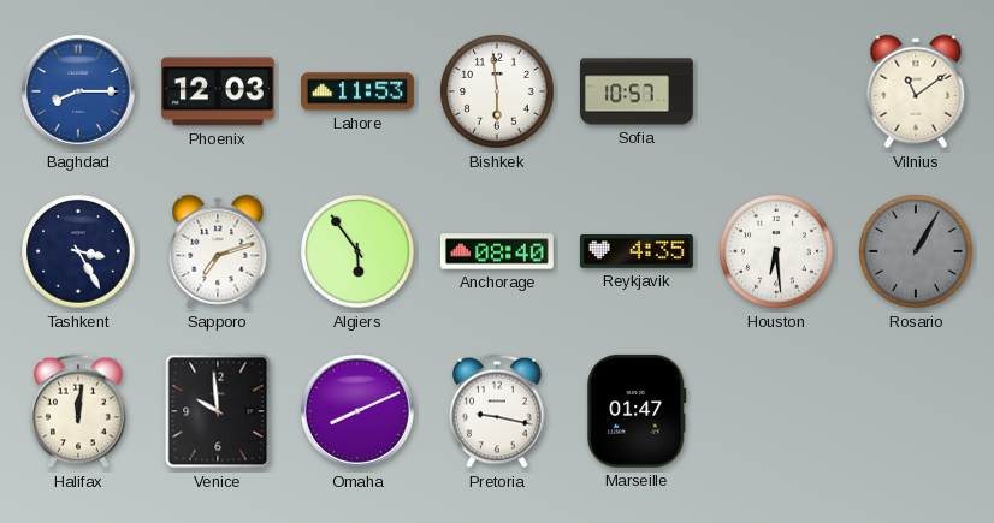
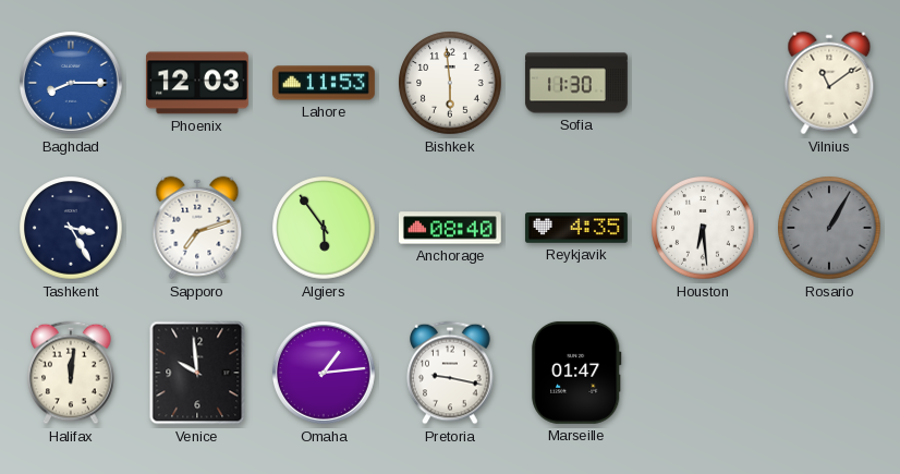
Sofia: 10:57 -> 11:30 (576, 83)
Omaha: 8:11 -> 1:14 (325, 374)
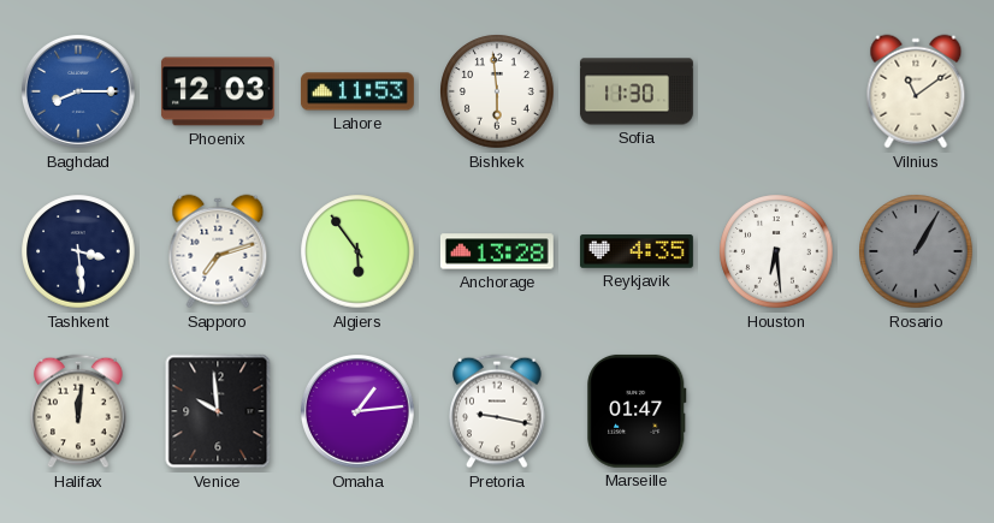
Tashkent: 3:25 -> 3:29 (78, 251)
Anchorage: 08:40 -> 13:28 (497, 251)
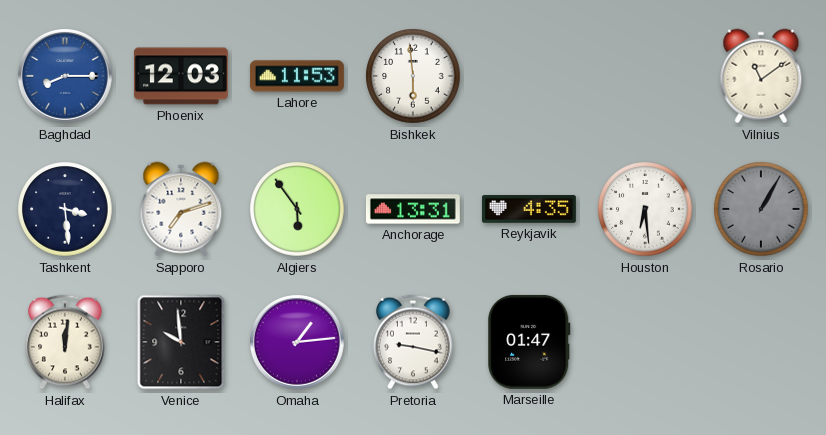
Sofia: 11:30 -> none (637, 91)
Anchorage: 13:28 -> 13:31 (413, 209)
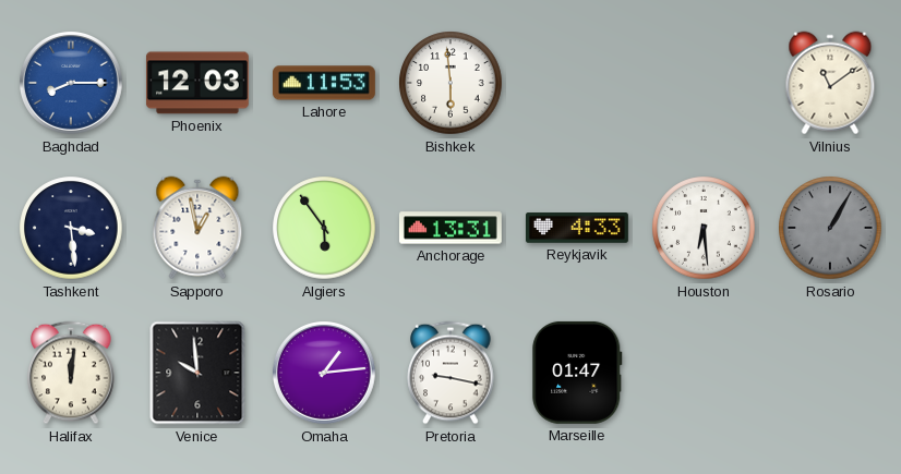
Sapporo: 7:12 -> 12:58 (197, 228)
Reykjavik: 4:35 -> 4:33 (577, 228)
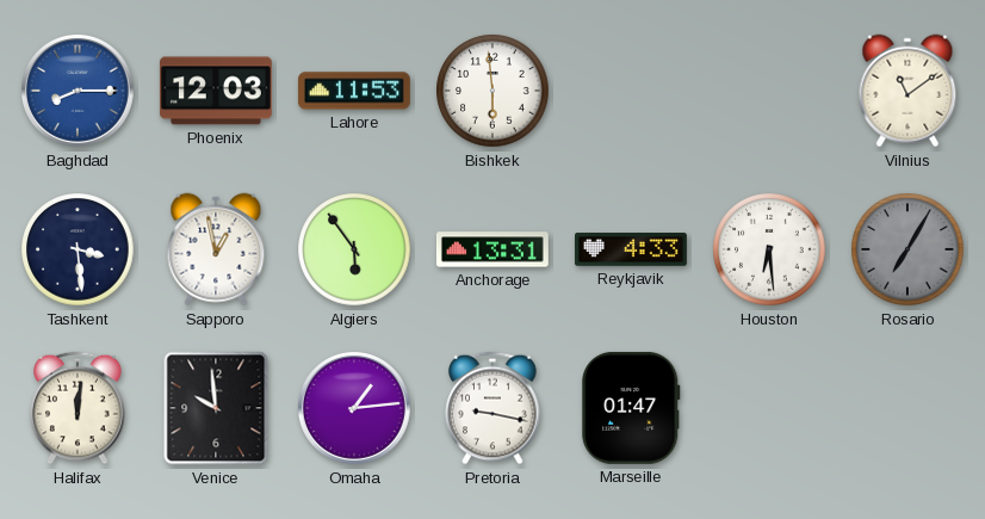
Rosario: 1:05 -> 7:05 (907, 249)
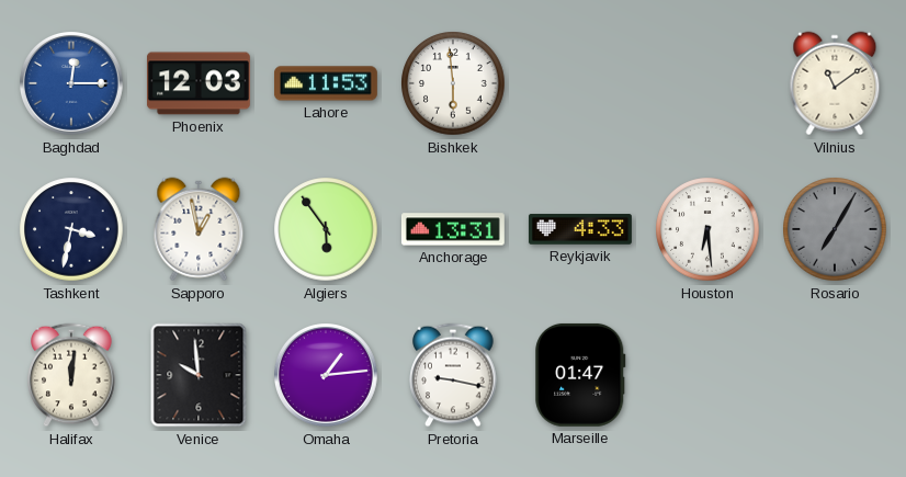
Baghdad: 8:15 -> 12:15 (72, 84)
Tashkent: 3:29 -> 3:32 (71, 229)
